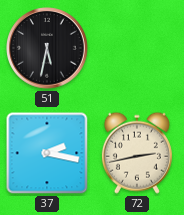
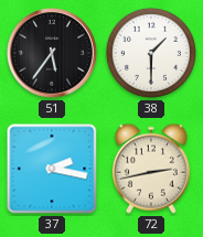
51: 5:32 -> 5:36 (53, 54)
38: none -> 1:30 (151, 53)
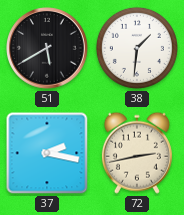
51: 5:36 -> 5:40 (48, 49)
38: 1:30 -> 1:31 (137, 48)
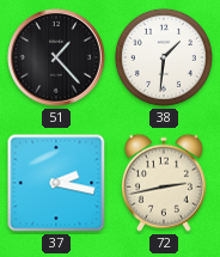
51: 5:40 -> 1:23 (57, 59)
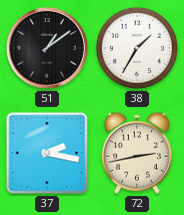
51: 1:23 -> 1:09 (48, 49)
38: 1:31 -> 1:35 (137, 48)
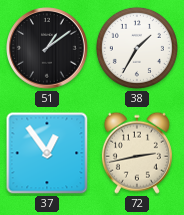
37: 2:17 -> 12:54 (47, 153)
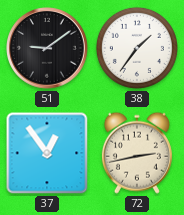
51: 1:09 -> 9:09 (48, 49)
38: 1:35 -> 1:36 (137, 48)
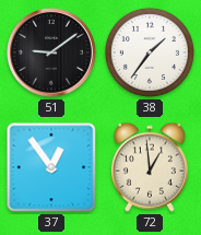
72: 2:43 -> 12:59 (150, 167)
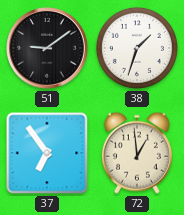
38: 1:36 -> 1:33 (137, 48)
37: 12:54 -> 6:54 (47, 153)
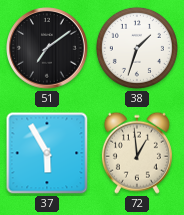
51: 9:09 -> 7:09 (48, 49)
37: 6:54 -> 5:55 (47, 153)
